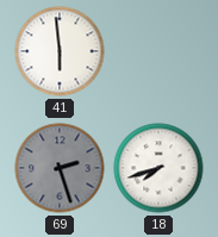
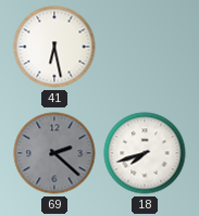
41: 5:59 -> 6:28 (54, 47)
69: 2:27 -> 2:22 (54, 153)
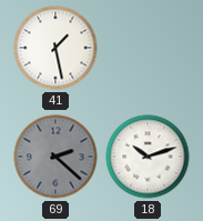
41: 6:28 -> 1:28 (55, 48)
18: 7:42 -> 10:12 (148, 157)
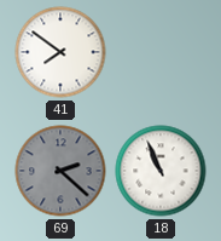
41: 1:28 -> 7:51 (60, 52)
18: 10:12 -> 10:56 (161, 171)
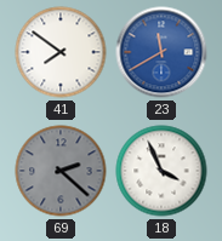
23: none -> 11:40 (161, 52)
18: 10:56 -> 3:56 (161, 171)
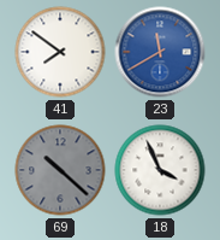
69: 2:22 -> 10:22 (60, 170)
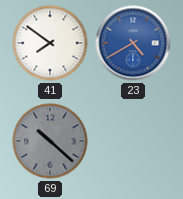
23: 11:40 -> 4:40 (133, 43)
18: 3:56 -> none (160, 170)
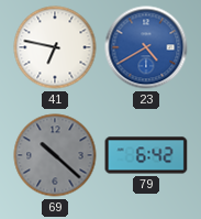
41: 7:51 -> 6:47 (55, 47)
79: none -> 6:42 (146, 155)
